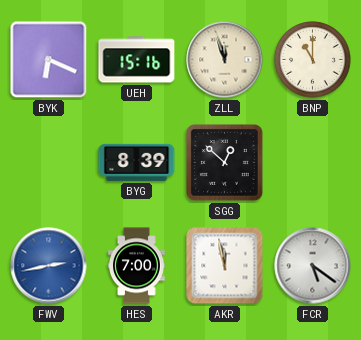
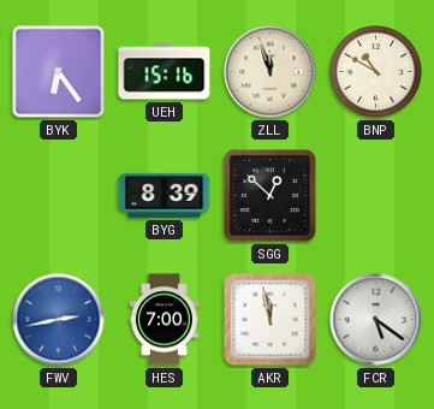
BYK: 6:19 -> 6:24 (59, 72)
BNP: 11:00 -> 10:50 (376, 72)
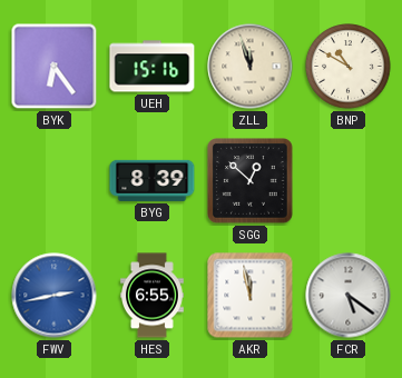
HES: 7:00 -> 6:55 (153, 296)
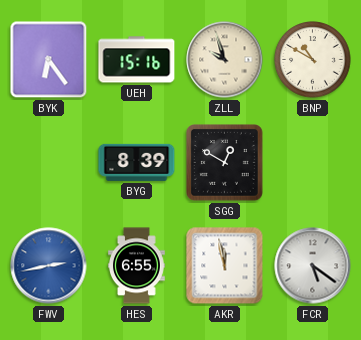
ZLL: 11:57 -> 9:57 (225, 60)
SGG: 12:52 -> 12:50 (225, 163)
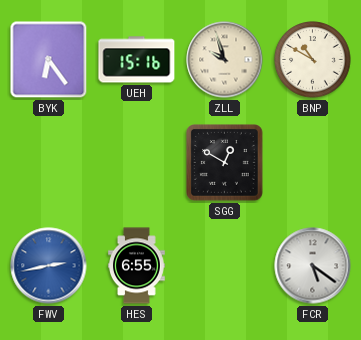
BYG: 8:39 -> none (137, 162)
AKR: 11:58 -> none (225, 266)
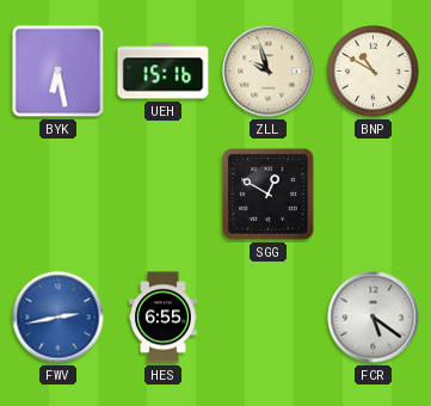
BYK: 6:24 -> 6:28 (59, 72)
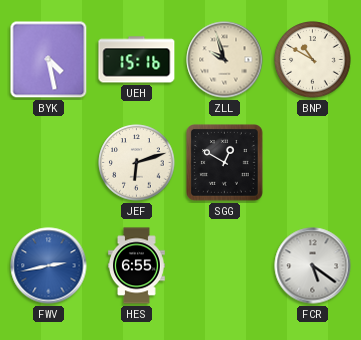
BYK: 6:28 -> 4:28 (49, 60)
JEF: none -> 6:12 (137, 163)
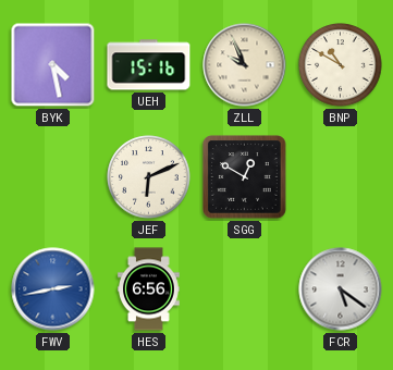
ZLL: 9:57 -> 9:56 (245, 65)
JEF: 6:12 -> 6:11 (149, 177)
HES: 6:55 -> 6:56 (149, 289)
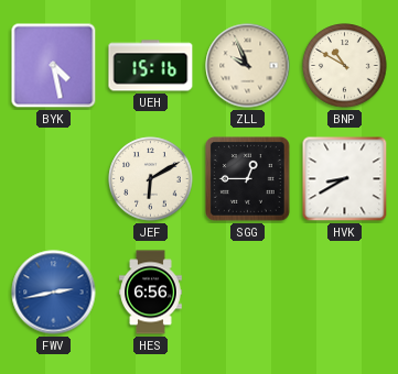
JEF: 6:11 -> 6:10 (151, 179)
SGG: 12:50 -> 12:45 (248, 179)
HVK: none -> 8:40 (345, 179)
FCR: 5:21 -> none (341, 289)
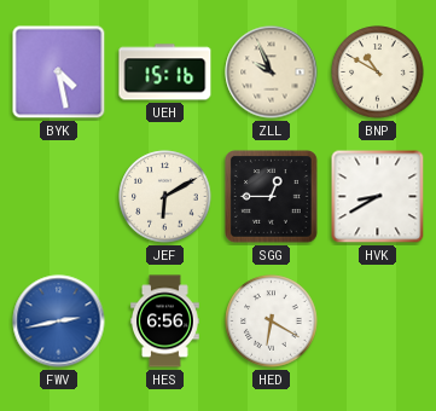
HED: none -> 6:20 (272, 322)
